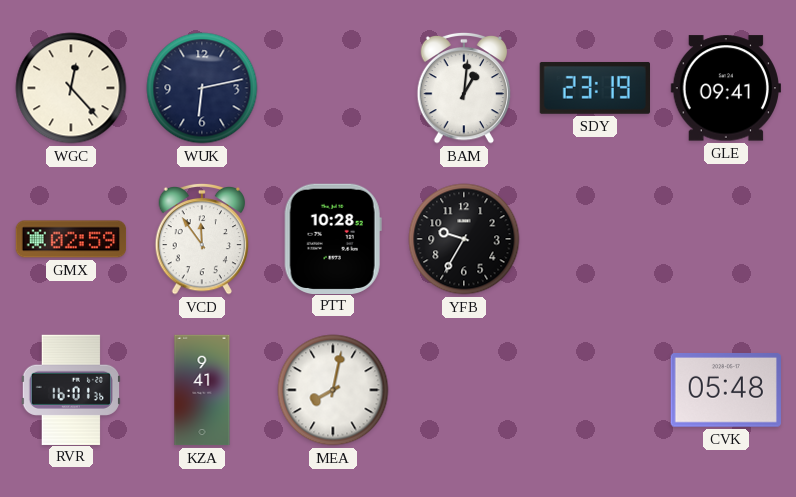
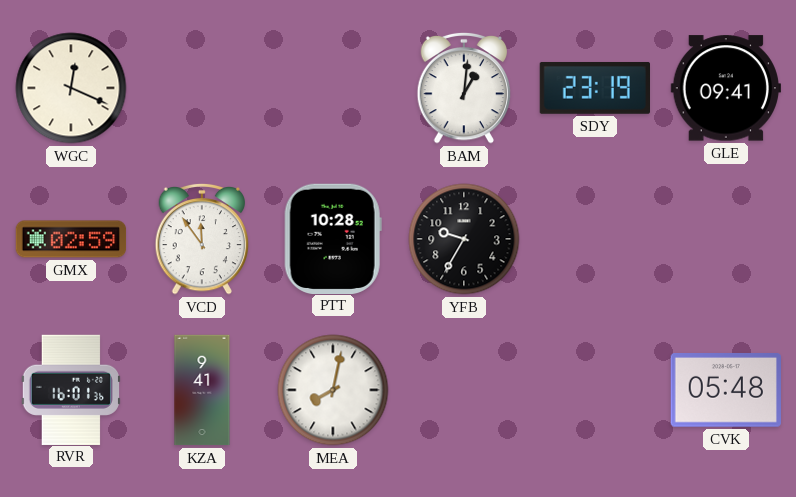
WGC: 12:23 -> 12:19 (71, 88)
WUK: 6:13 -> none (202, 88)
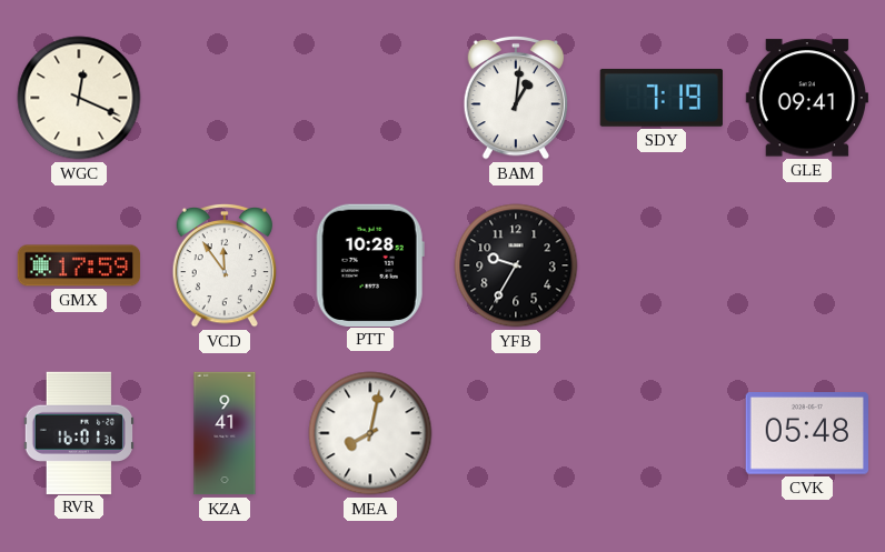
SDY: 23:19 -> 7:19 (660, 98)
GMX: 02:59 -> 17:59 (79, 265)
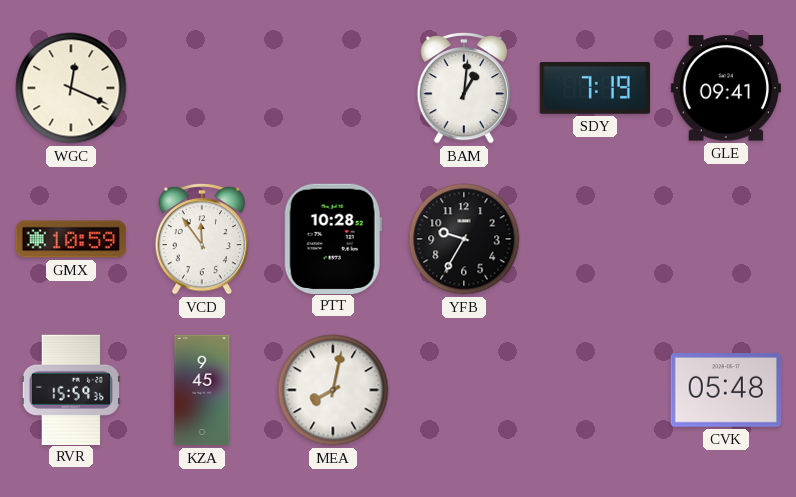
GMX: 17:59 -> 10:59 (71, 239)
RVR: 16:01 -> 15:59 (71, 389)
KZA: 9:41 -> 9:45 (202, 390)
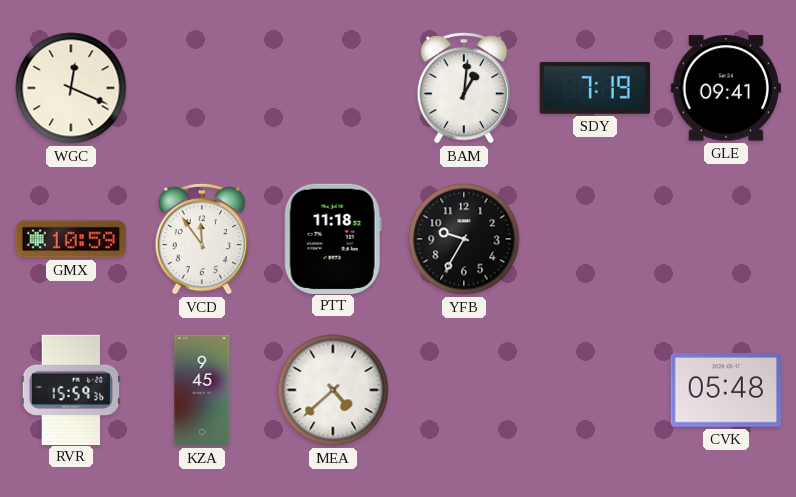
PTT: 10:28 -> 11:18 (333, 238)
MEA: 8:02 -> 4:38 (333, 390)
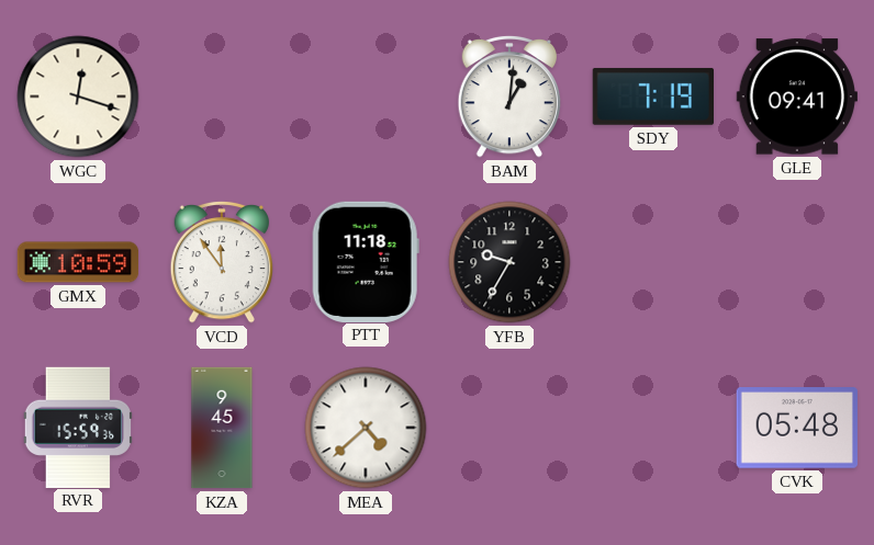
WGC: 12:19 -> 12:18 (78, 96)
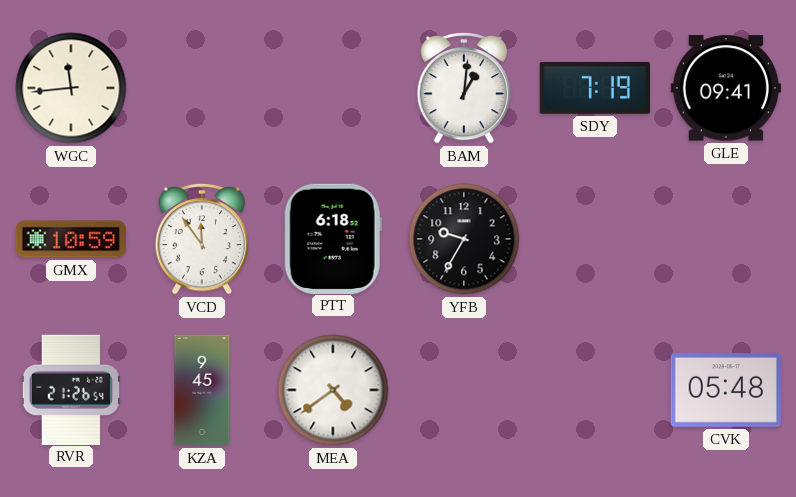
WGC: 12:18 -> 11:44 (71, 88)
PTT: 11:18 -> 6:18 (333, 238)
RVR: 15:59 -> 21:26 (71, 389)
MEA: 4:38 -> 4:39 (333, 390)
